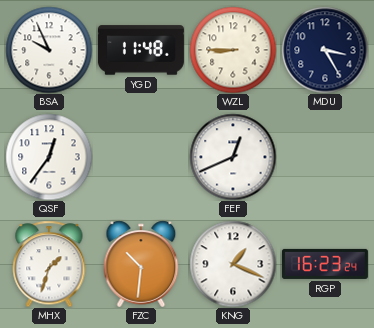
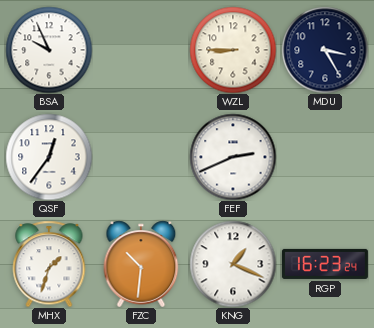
YGD: 11:48 -> none (141, 50)
FEF: 12:41 -> 2:41 (233, 157)
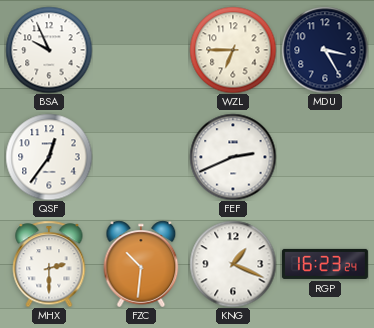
WZL: 8:45 -> 6:45 (233, 50)
MHX: 1:33 -> 2:30 (49, 264)
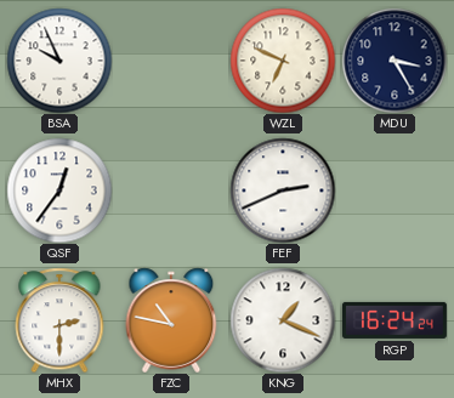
WZL: 6:45 -> 6:49 (283, 61)
FZC: 10:31 -> 10:47 (171, 320)
RGP: 16:23 -> 16:24 (395, 320)
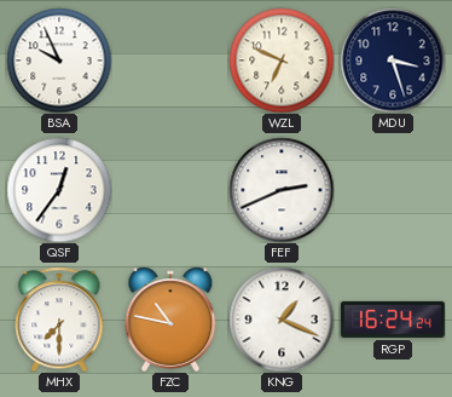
MDU: 3:25 -> 3:27 (393, 61)
MHX: 2:30 -> 7:30 (59, 320)
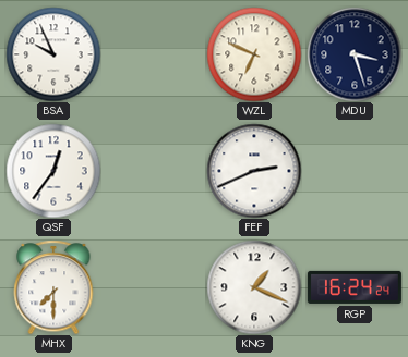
FZC: 10:47 -> none (170, 320)
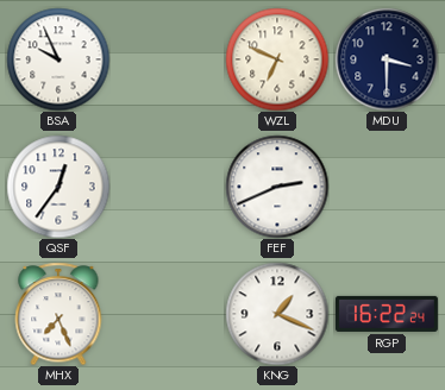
MDU: 3:27 -> 3:30 (387, 59)
MHX: 7:30 -> 7:26 (58, 314)
RGP: 16:24 -> 16:22 (387, 314)
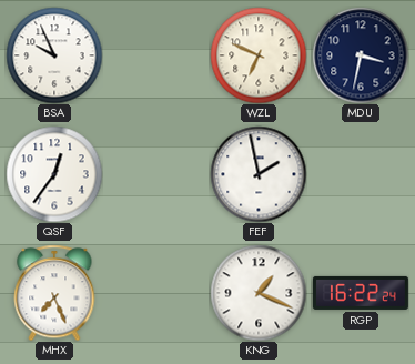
MDU: 3:30 -> 3:32 (361, 55)
FEF: 2:41 -> 1:58 (259, 174)
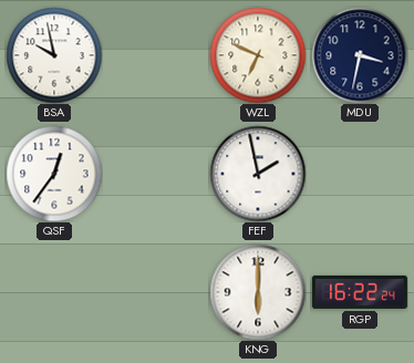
BSA: 9:56 -> 9:58 (54, 55)
MHX: 7:26 -> none (54, 293)
KNG: 1:19 -> 6:00 (258, 292)
